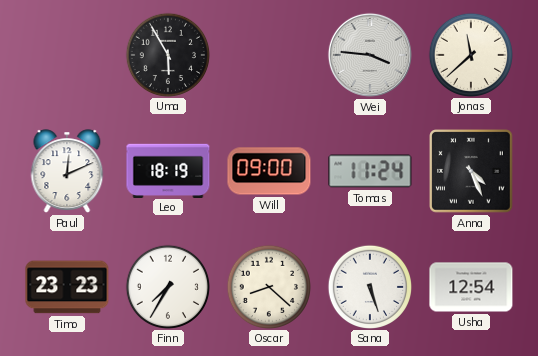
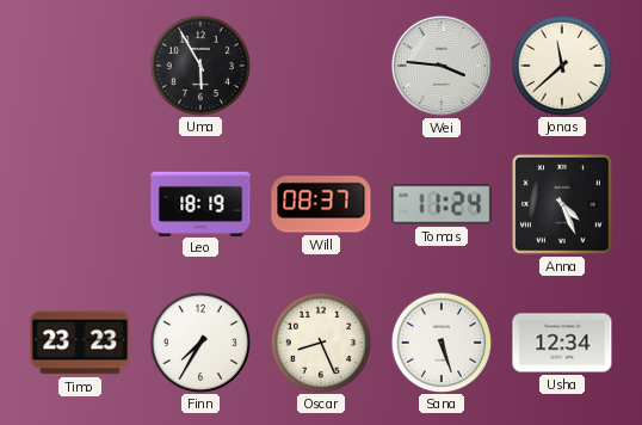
Paul: 12:11 -> none (67, 171)
Will: 09:00 -> 08:37 (321, 204)
Oscar: 8:22 -> 8:26 (320, 341)
Usha: 12:54 -> 12:34 (562, 343)
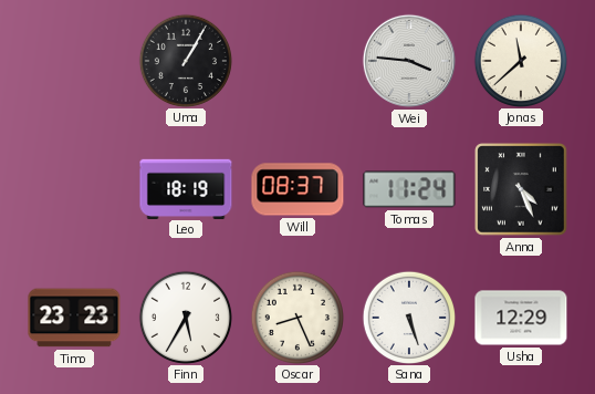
Uma: 5:55 -> 1:05 (185, 60)
Finn: 7:35 -> 5:35 (185, 317)
Usha: 12:34 -> 12:29 (521, 318)
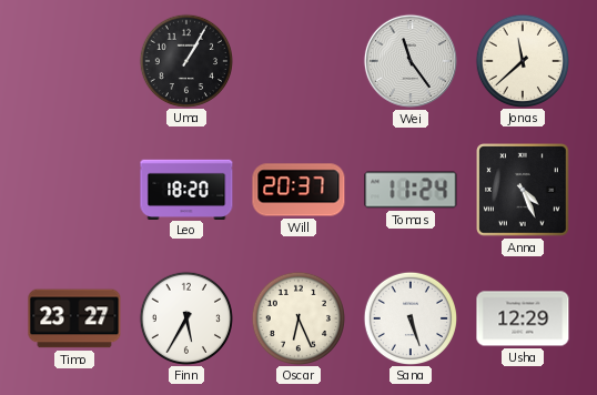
Wei: 3:46 -> 11:24 (411, 61)
Leo: 18:19 -> 18:20 (186, 189)
Will: 08:37 -> 20:37 (298, 190)
Timo: 23:23 -> 23:27 (74, 318)
Oscar: 8:26 -> 6:26 (297, 317)
